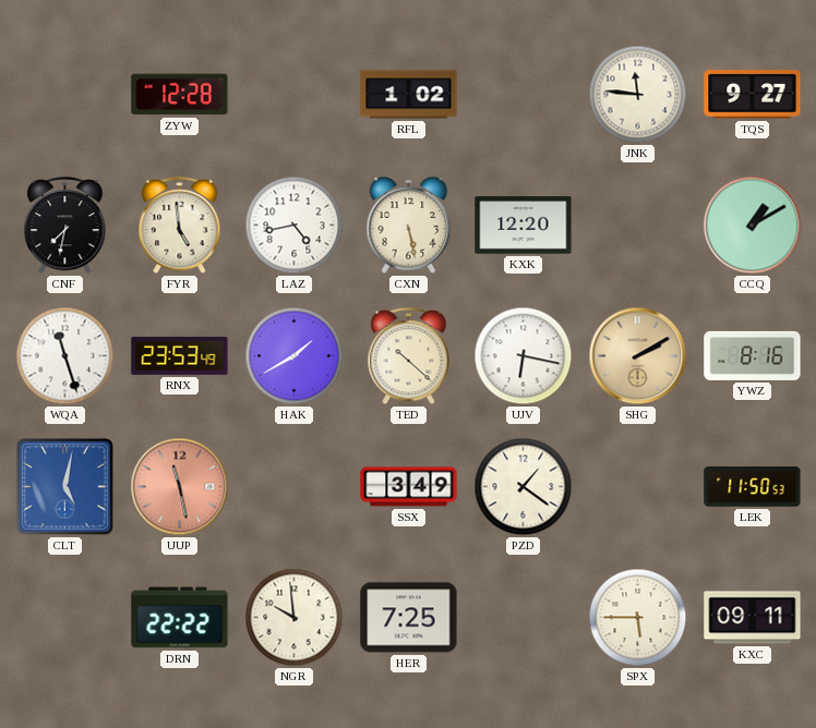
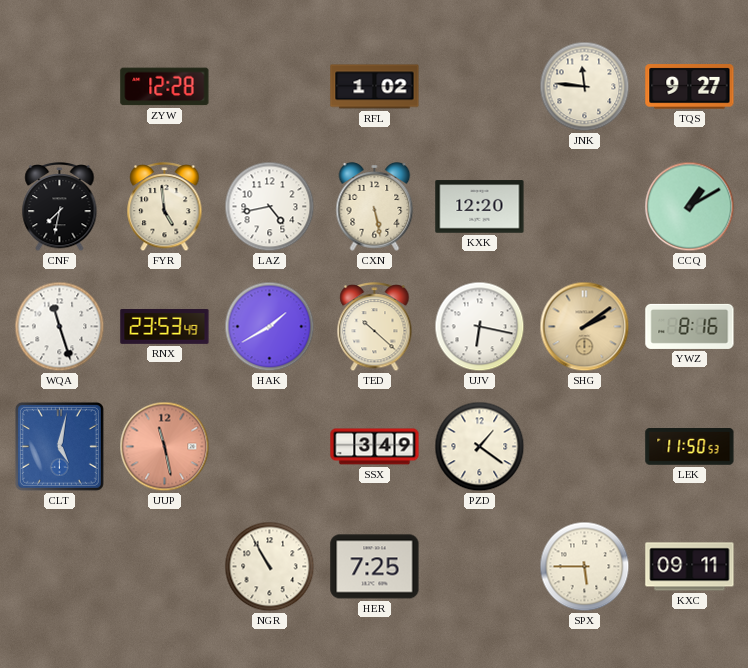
SHG: 2:10 -> 2:09 (585, 327)
DRN: 22:22 -> none (180, 618)
NGR: 9:59 -> 10:55 (270, 567)
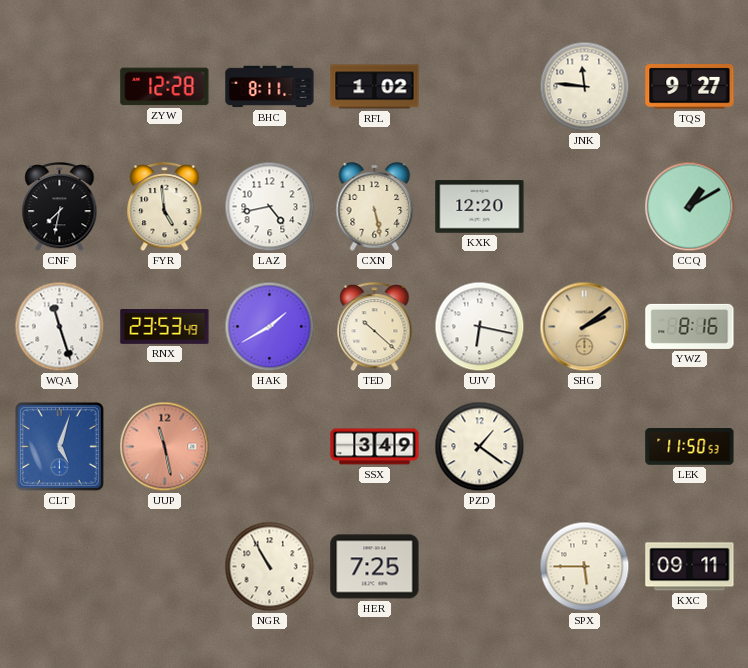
BHC: none -> 8:11 (270, 87)
CLT: 5:02 -> 5:03 (59, 446)
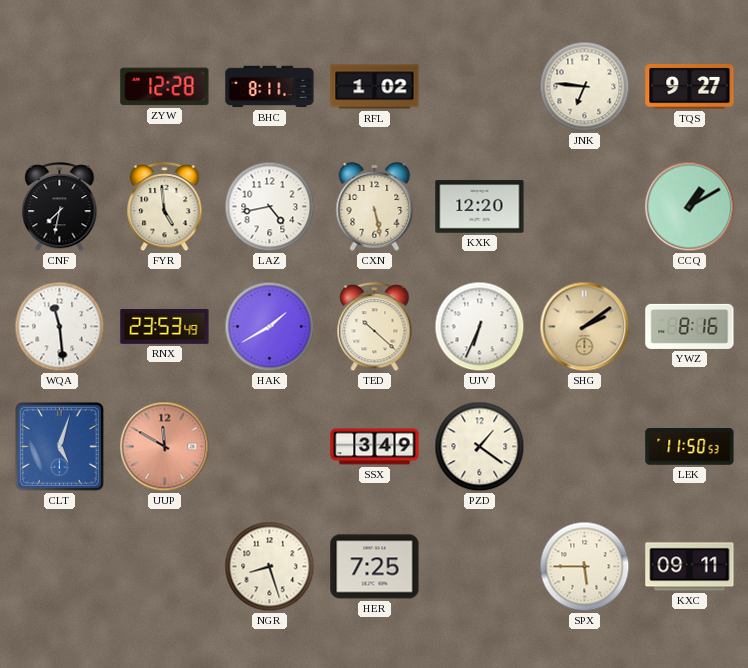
JNK: 11:46 -> 6:46 (585, 87)
WQA: 11:27 -> 11:29 (60, 327)
UJV: 6:17 -> 6:34 (480, 327)
UUP: 11:28 -> 11:50 (165, 447)
NGR: 10:55 -> 8:27 (270, 567)
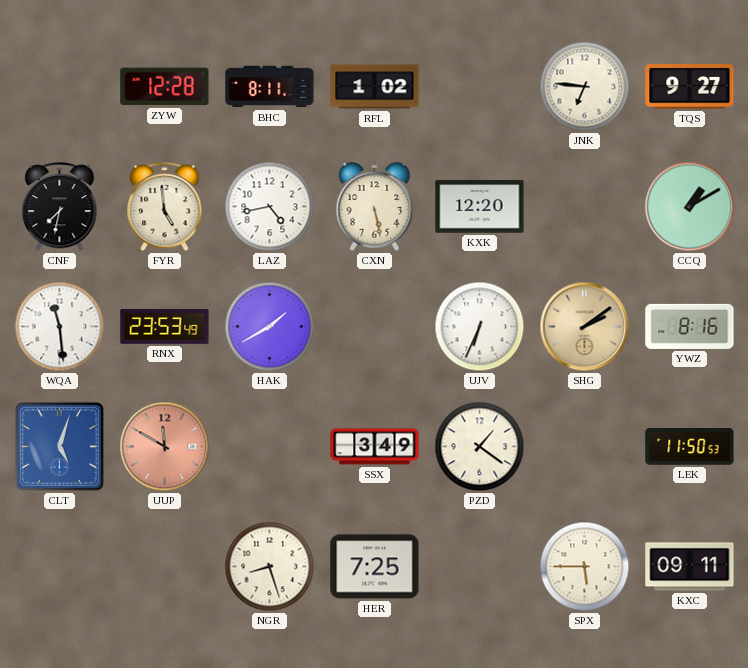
TED: 10:22 -> none (375, 327)
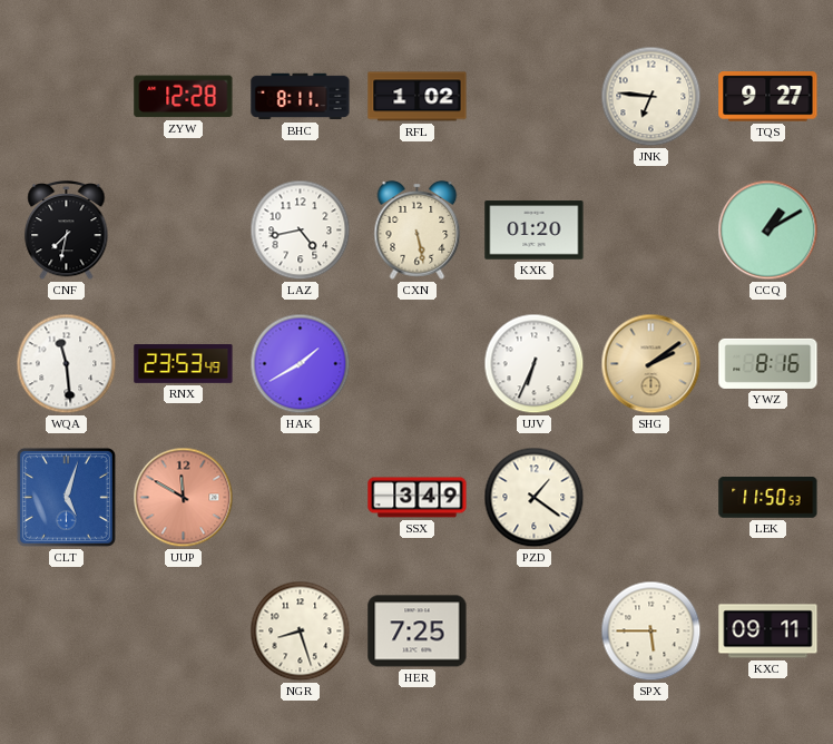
FYR: 4:59 -> none (165, 207)
KXK: 12:20 -> 01:20 (535, 231)
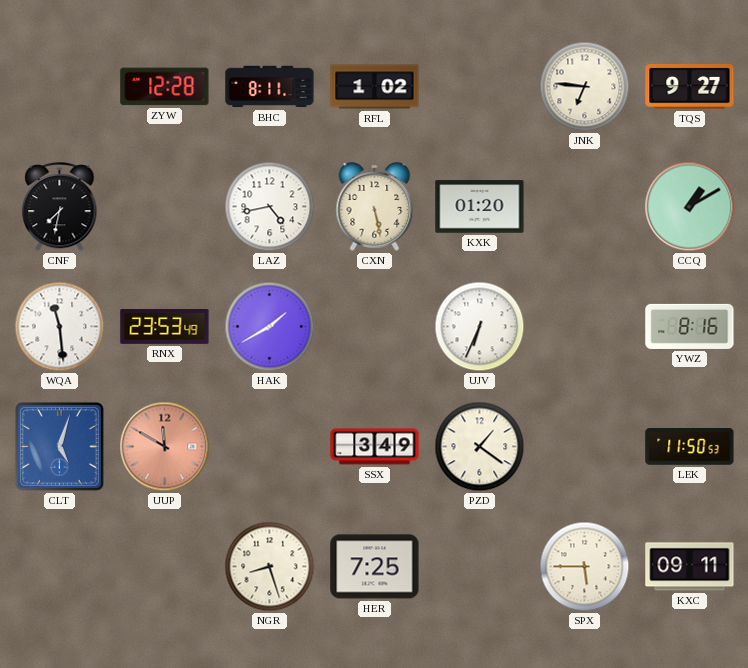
SHG: 2:09 -> none (651, 364)
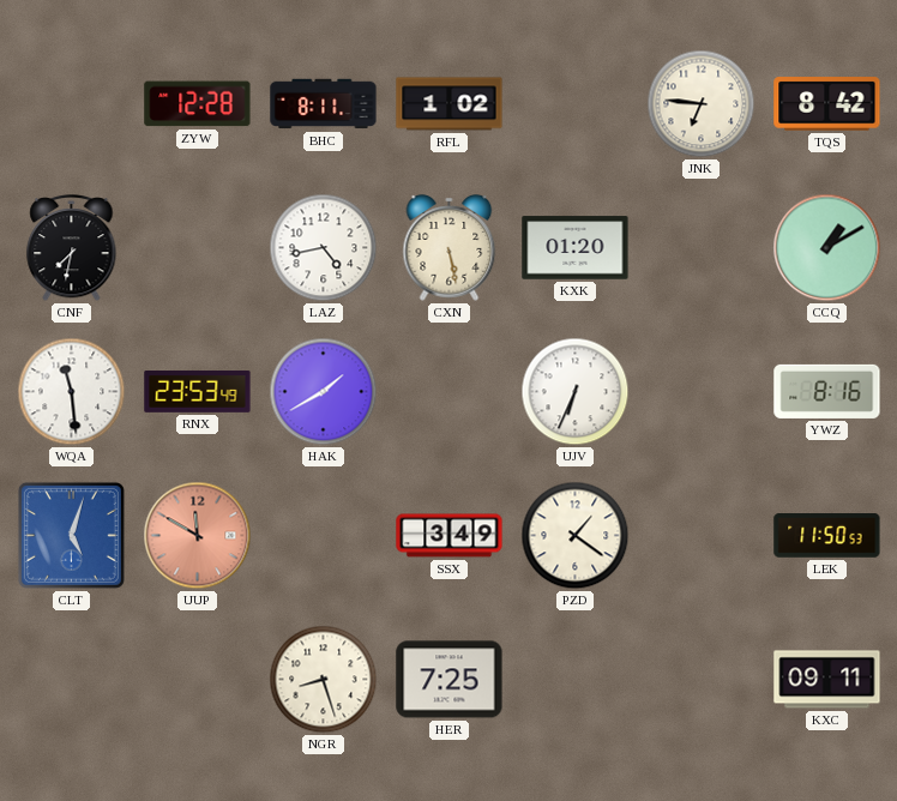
TQS: 9:27 -> 8:42 (827, 104)
SPX: 5:45 -> none (585, 567)
